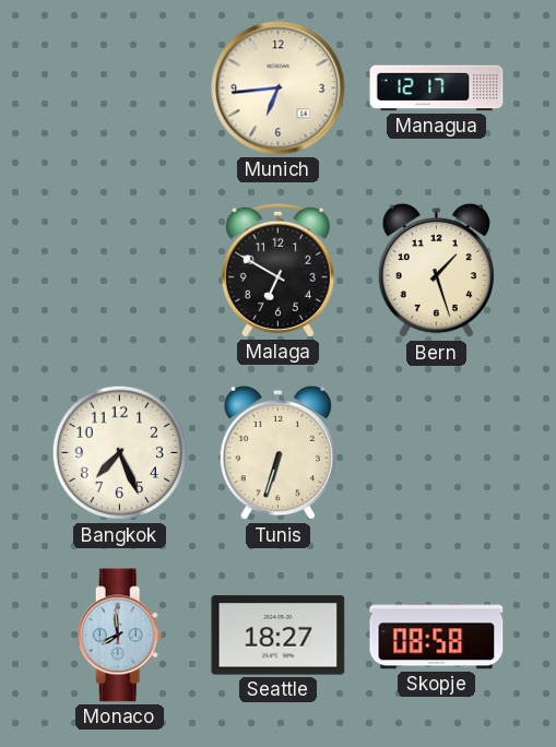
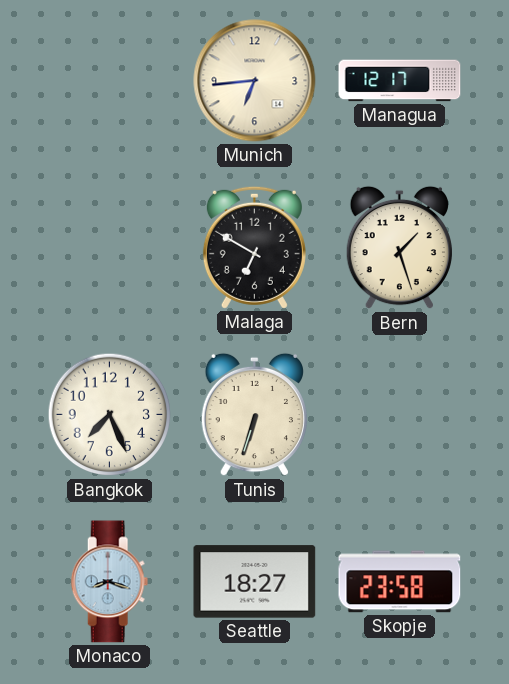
Monaco: 7:59 -> 8:18 (110, 582)
Skopje: 08:58 -> 23:58 (400, 582)
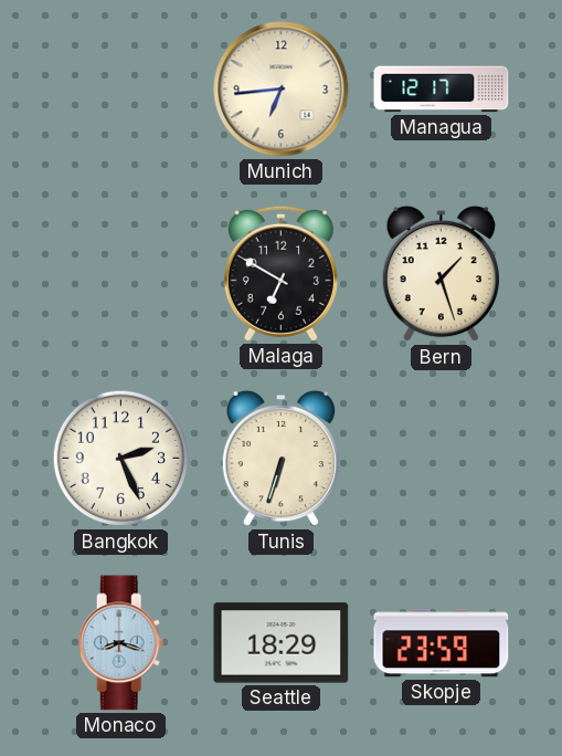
Bangkok: 7:26 -> 2:26 (121, 459)
Seattle: 18:27 -> 18:29 (282, 643)
Skopje: 23:58 -> 23:59 (442, 643)
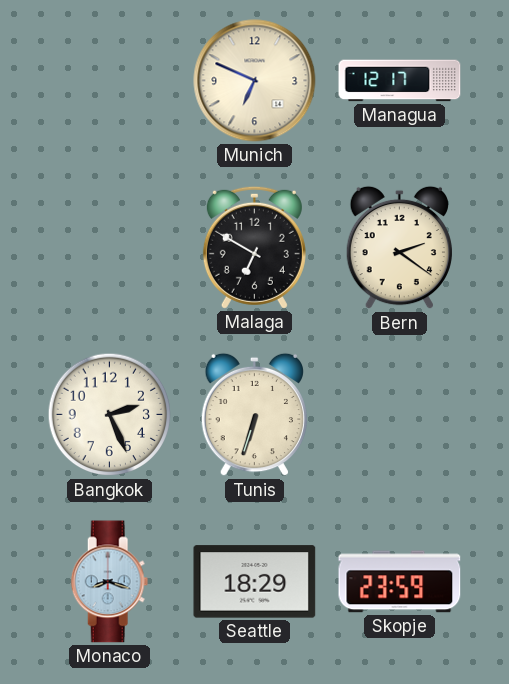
Munich: 6:44 -> 6:49 (255, 81)
Bern: 1:27 -> 2:21 (399, 248)
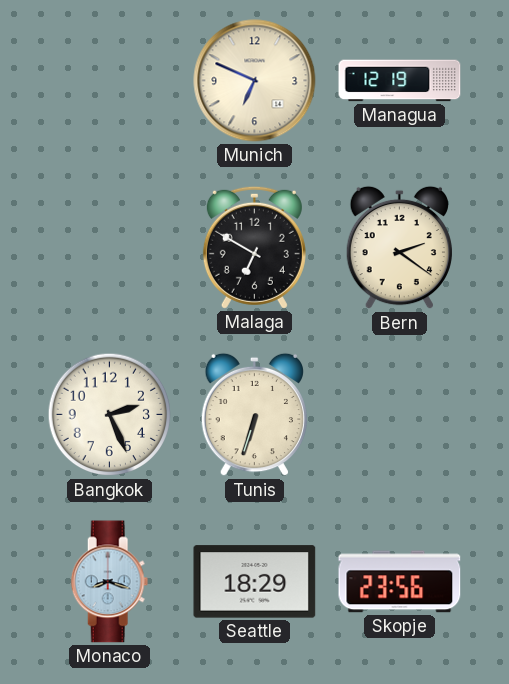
Managua: 12:17 -> 12:19 (400, 81)
Skopje: 23:59 -> 23:56 (400, 582)
